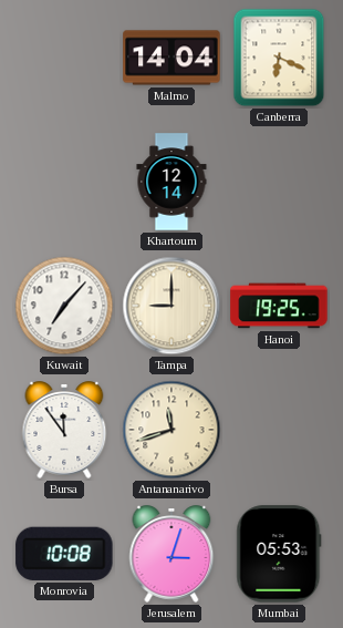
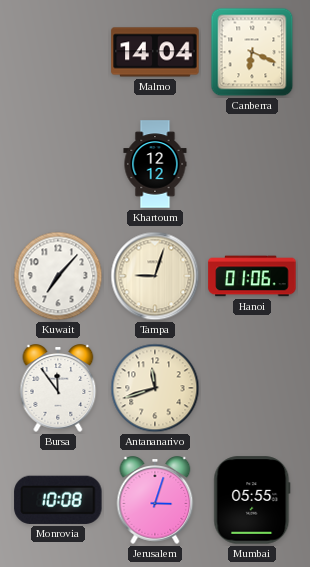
Khartoum: 12:14 -> 12:12 (155, 164)
Tampa: 9:00 -> 9:03 (155, 276)
Hanoi: 19:25 -> 01:06 (252, 276)
Mumbai: 05:53 -> 05:55 (252, 500)
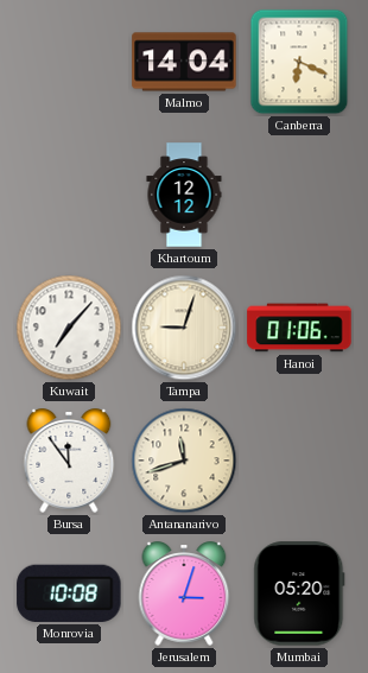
Mumbai: 05:55 -> 05:20 (299, 593)
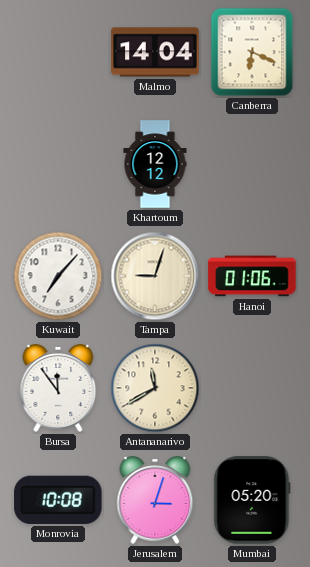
Antananarivo: 11:42 -> 11:40 (155, 388)
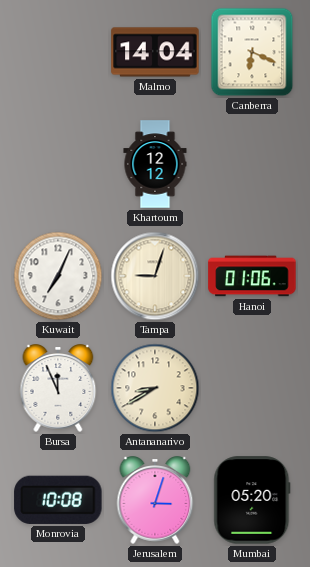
Kuwait: 7:07 -> 7:04 (58, 276)
Bursa: 11:54 -> 11:56 (58, 388)
Antananarivo: 11:40 -> 8:40 (155, 388)
